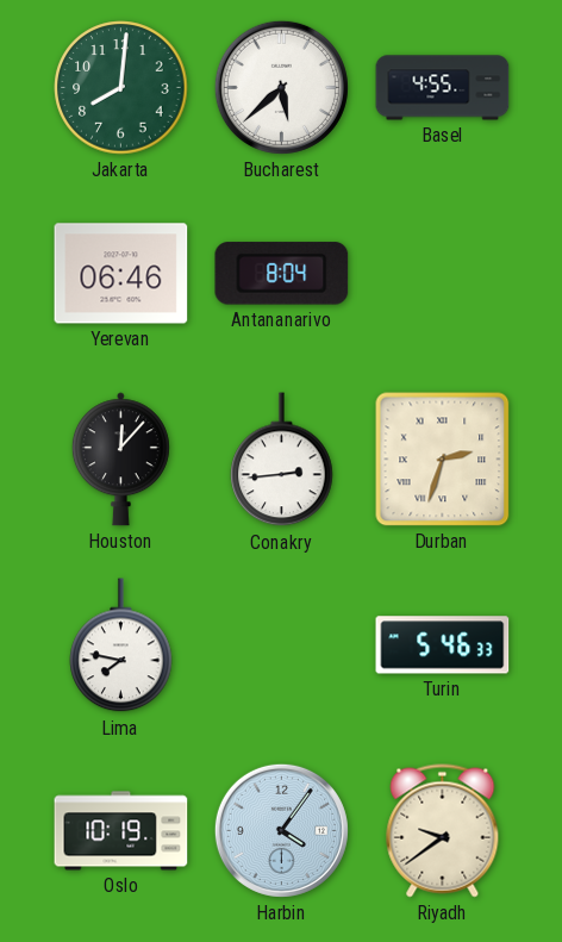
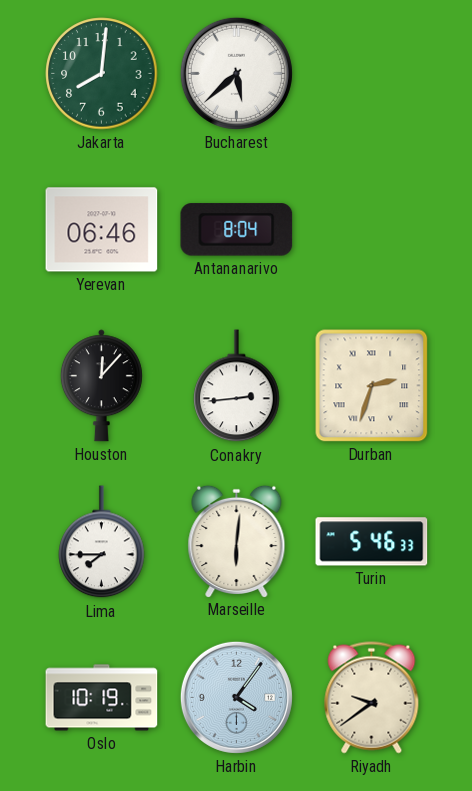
Basel: 4:55 -> none (443, 88)
Lima: 7:47 -> 7:45 (102, 542)
Marseille: none -> 6:01 (237, 541)
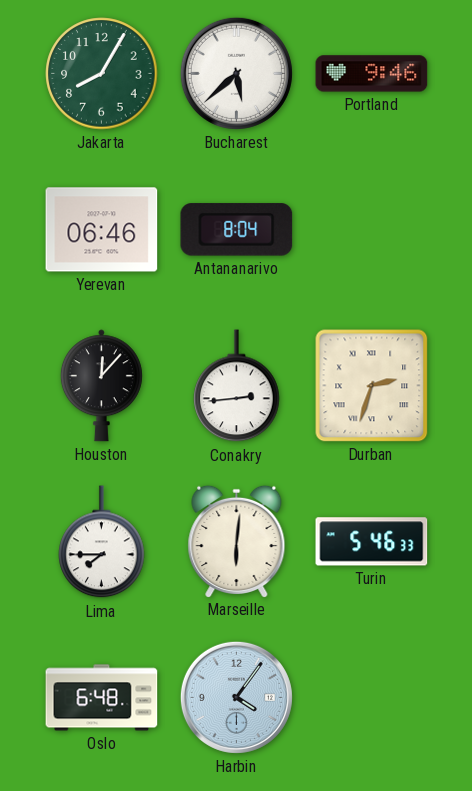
Jakarta: 8:01 -> 8:05 (102, 74)
Portland: none -> 9:46 (372, 74)
Oslo: 10:19 -> 6:48 (102, 698)
Riyadh: 9:39 -> none (372, 698)
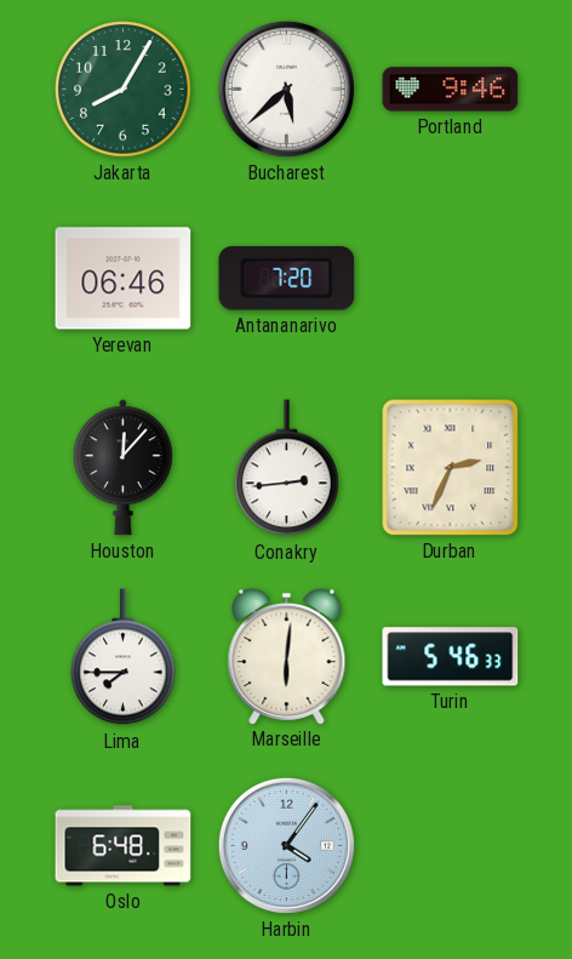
Antananarivo: 8:04 -> 7:20 (287, 279)
Durban: 2:33 -> 2:34 (451, 468)
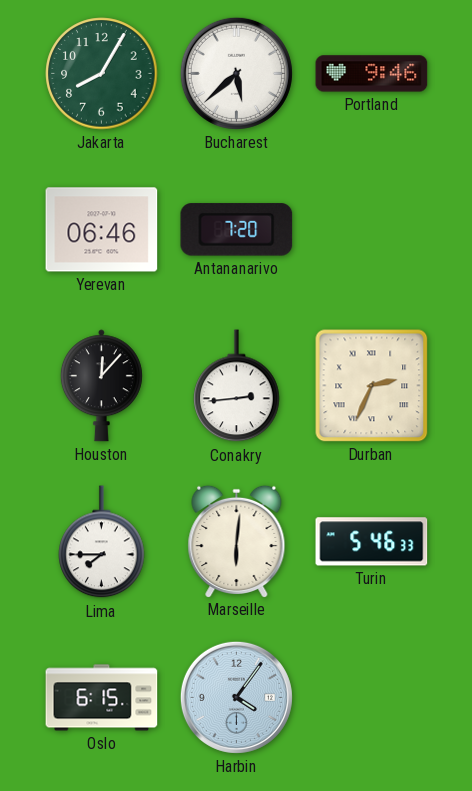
Oslo: 6:48 -> 6:15 (102, 698)
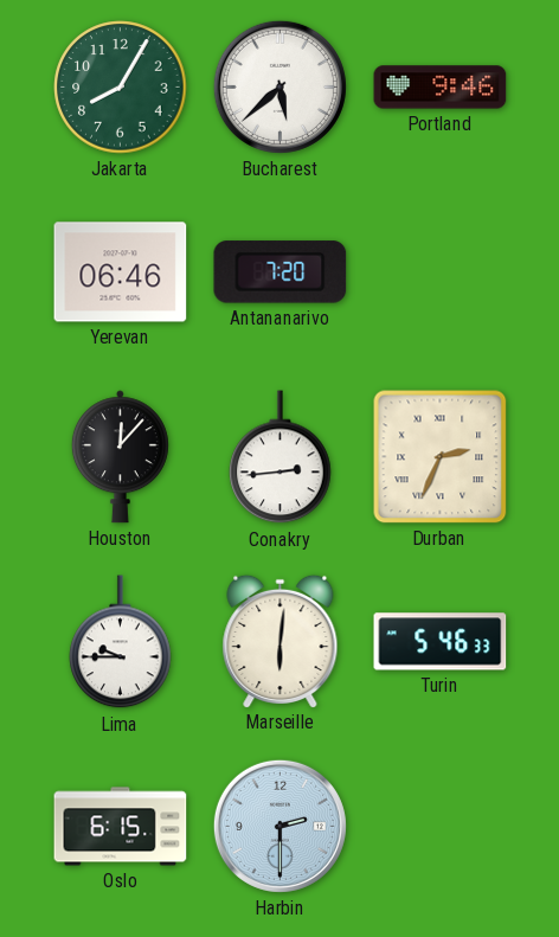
Lima: 7:45 -> 9:45 (121, 642)
Harbin: 4:06 -> 2:30 (279, 826)
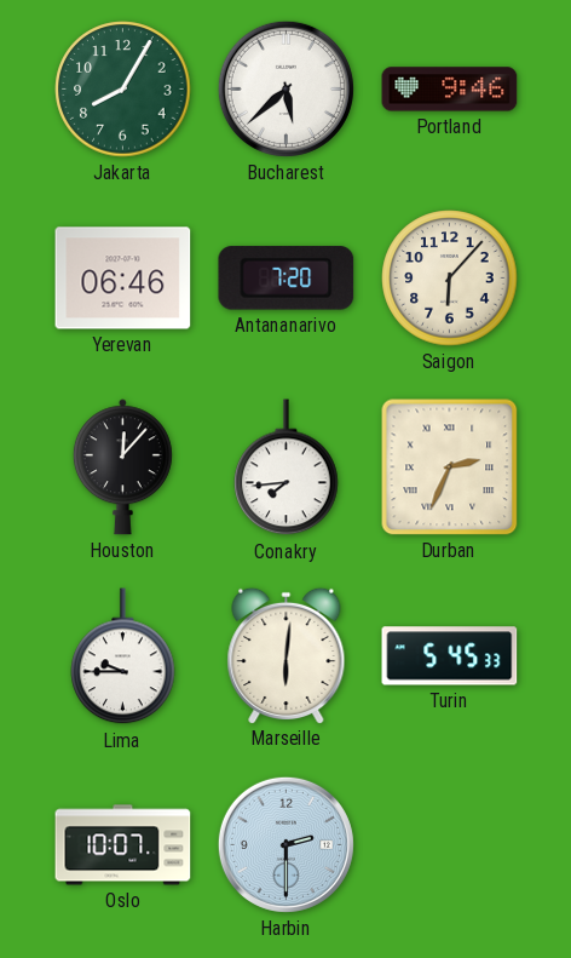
Saigon: none -> 6:07 (450, 279)
Conakry: 2:44 -> 7:44 (287, 467)
Turin: 5:46 -> 5:45 (450, 656)
Oslo: 6:15 -> 10:07 (123, 845)
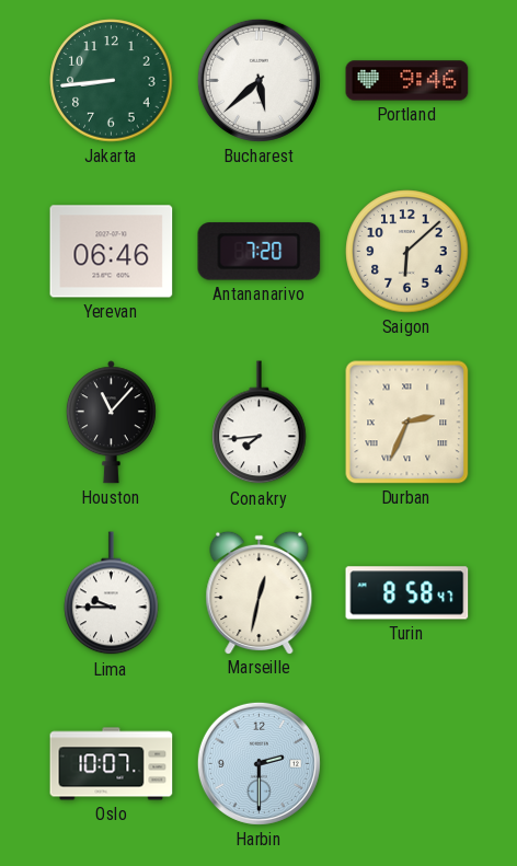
Jakarta: 8:05 -> 8:44 (112, 81)
Saigon: 6:07 -> 6:08 (407, 252)
Houston: 12:07 -> 11:07 (111, 423)
Marseille: 6:01 -> 12:32 (260, 592)
Turin: 5:45 -> 8:58 (407, 593)
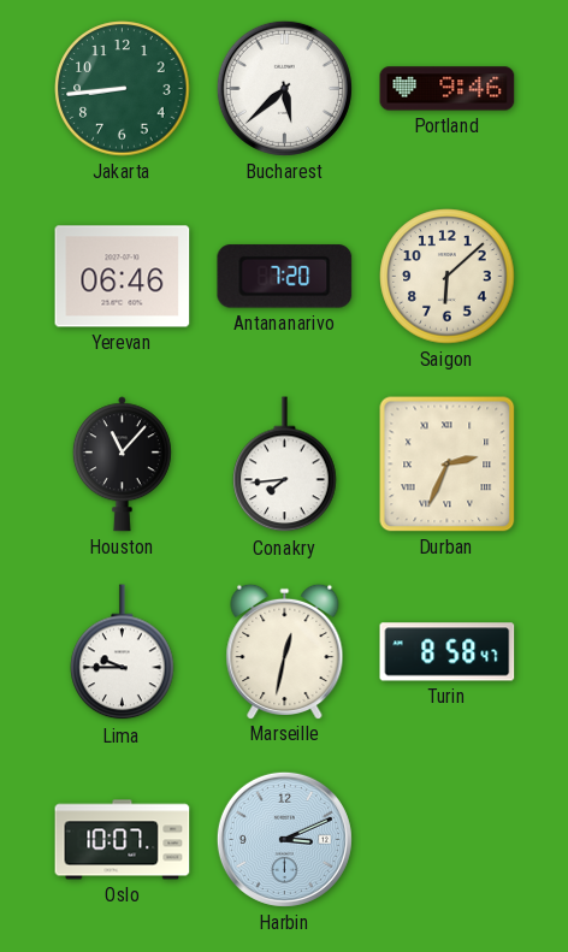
Harbin: 2:30 -> 3:11 (284, 839)
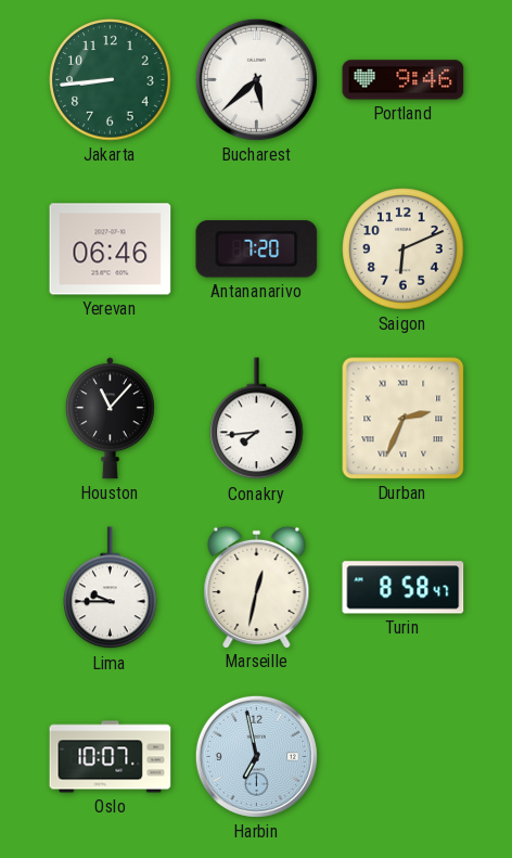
Saigon: 6:08 -> 6:11 (404, 249)
Harbin: 3:11 -> 6:58 (256, 756)
